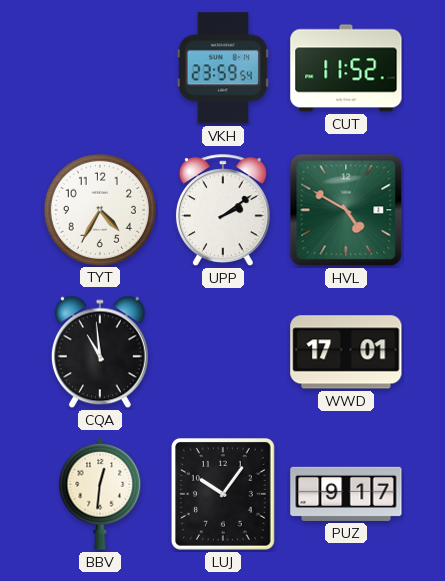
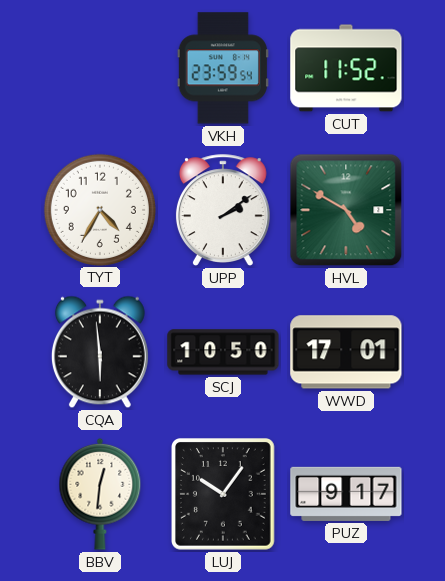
CQA: 10:59 -> 5:59 (100, 352)
SCJ: none -> 10:50 (223, 352)
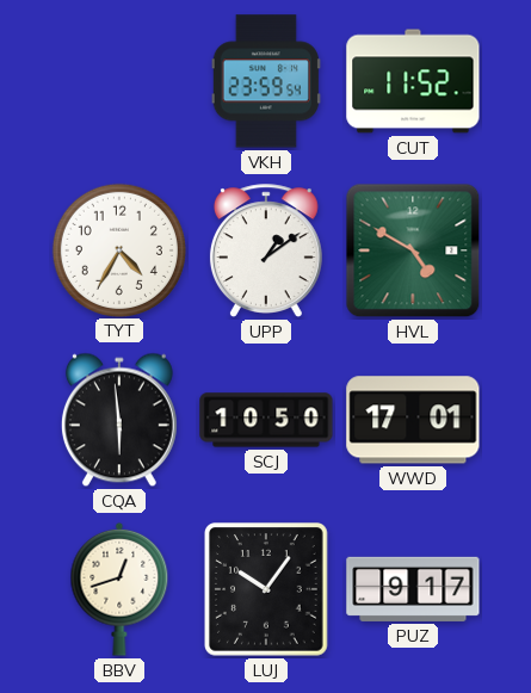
UPP: 2:09 -> 1:09 (266, 250)
BBV: 12:31 -> 12:42 (119, 589)
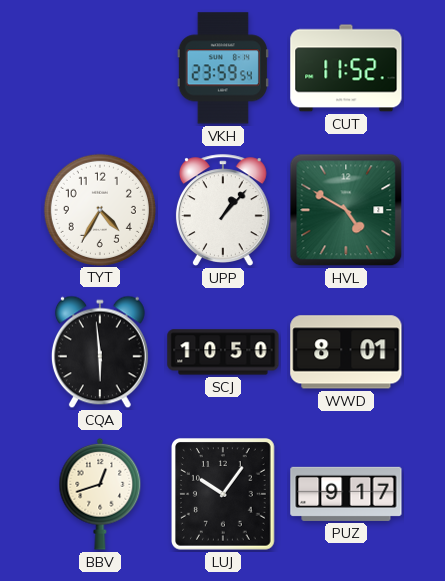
UPP: 1:09 -> 1:07 (223, 210)
WWD: 17:01 -> 8:01 (346, 352)
